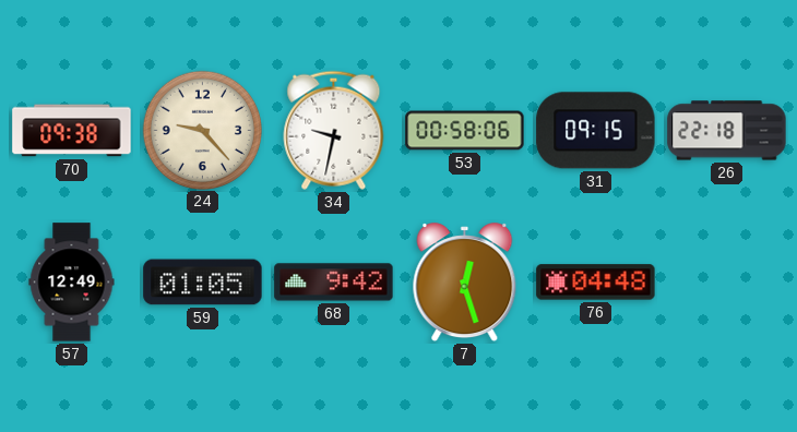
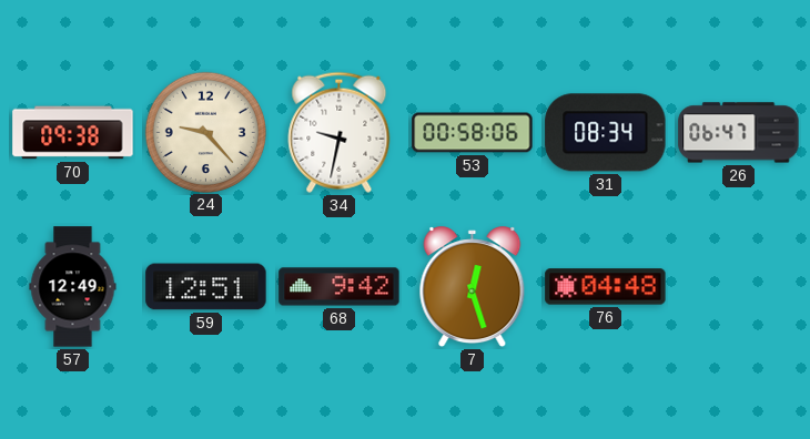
31: 09:15 -> 08:34 (606, 133)
26: 22:18 -> 06:47 (739, 133)
59: 01:05 -> 12:51 (206, 287)
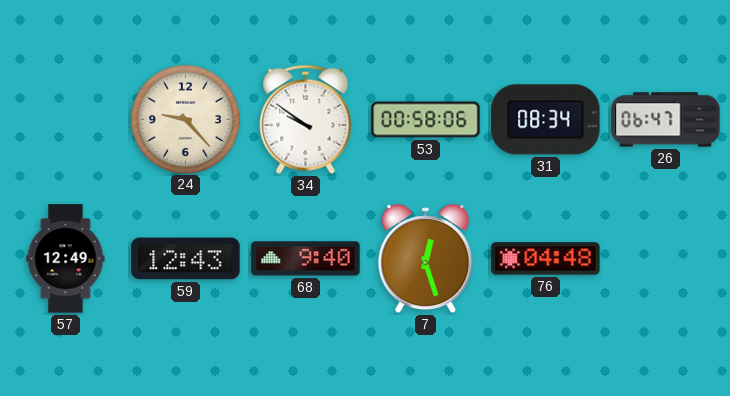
70: 09:38 -> none (73, 133)
34: 9:32 -> 9:51 (306, 119)
59: 12:51 -> 12:43 (186, 259)
68: 9:42 -> 9:40 (306, 259)
